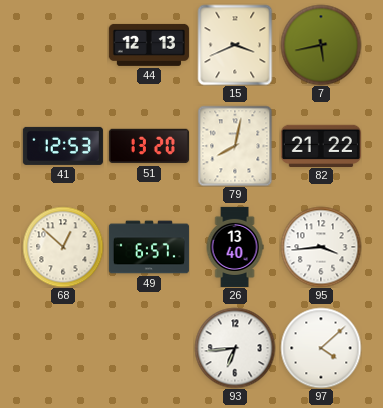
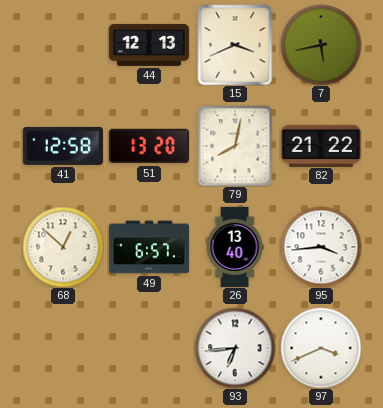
41: 12:53 -> 12:58 (63, 146)
97: 4:08 -> 3:41 (321, 348)
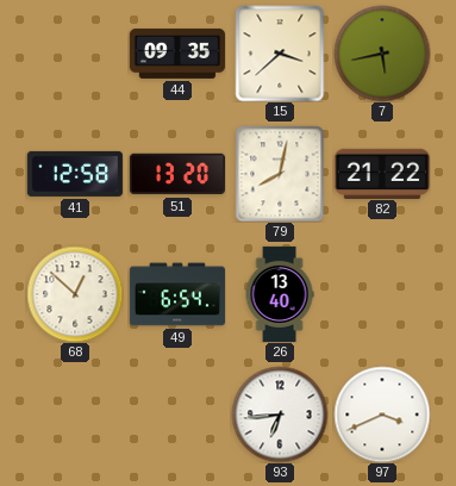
44: 12:13 -> 09:35 (177, 54)
15: 3:41 -> 3:38 (280, 54)
49: 6:57 -> 6:54 (177, 294)
95: 3:44 -> none (321, 247)
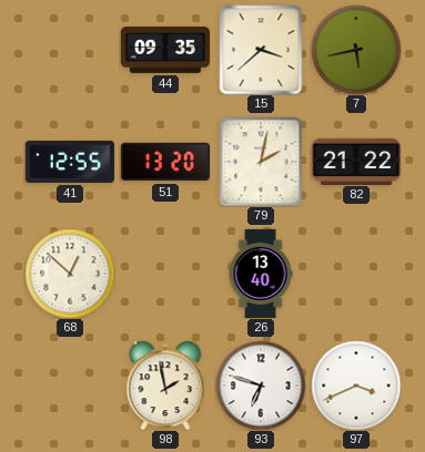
41: 12:58 -> 12:55 (70, 162)
79: 8:02 -> 2:02 (261, 162)
49: 6:54 -> none (177, 294)
98: none -> 1:58 (165, 386)
93: 6:44 -> 6:48 (261, 386)
